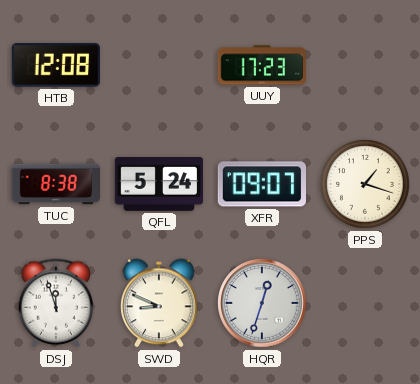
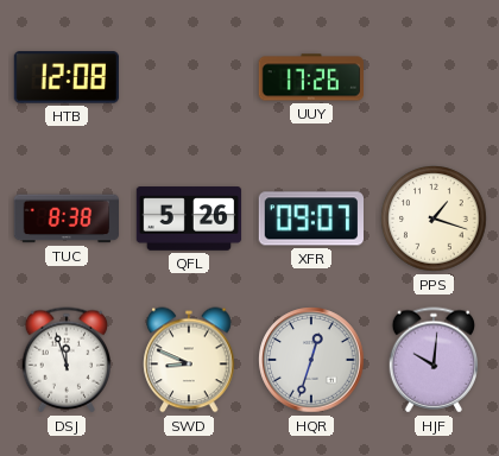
UUY: 17:23 -> 17:26 (310, 77)
QFL: 5:24 -> 5:26 (189, 218)
HJF: none -> 10:01 (432, 360)
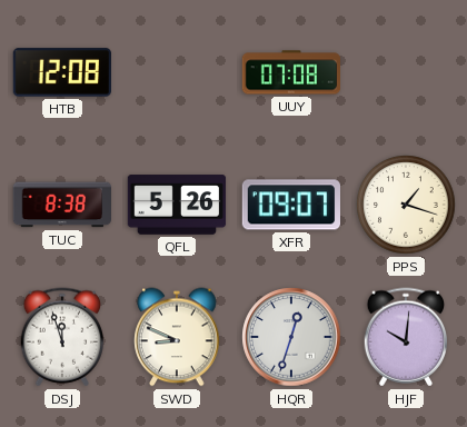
UUY: 17:26 -> 07:08 (290, 72)
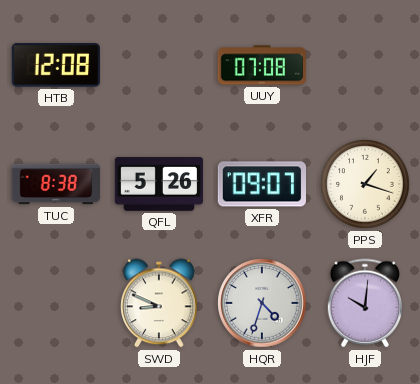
DSJ: 11:57 -> none (61, 337)
HQR: 12:33 -> 4:33 (262, 303)
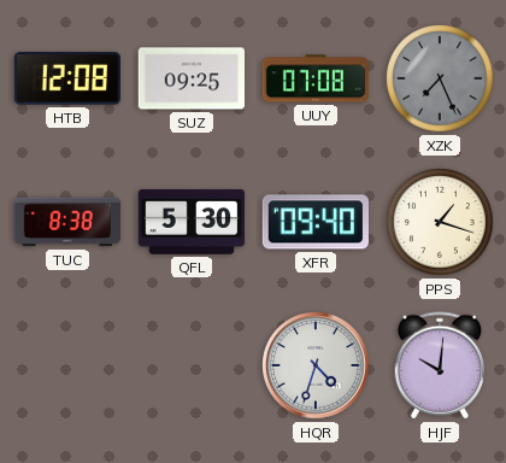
SUZ: none -> 09:25 (190, 78)
XZK: none -> 7:26 (440, 78)
QFL: 5:26 -> 5:30 (192, 222)
XFR: 09:07 -> 09:40 (314, 222)
SWD: 8:49 -> none (159, 303)
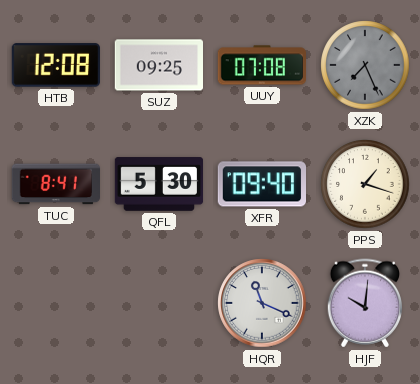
TUC: 8:38 -> 8:41 (55, 184)
HQR: 4:33 -> 11:19 (262, 303)
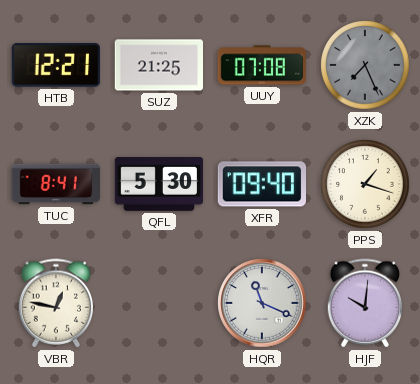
HTB: 12:08 -> 12:21 (55, 65)
SUZ: 09:25 -> 21:25 (158, 65)
VBR: none -> 12:47 (55, 303)
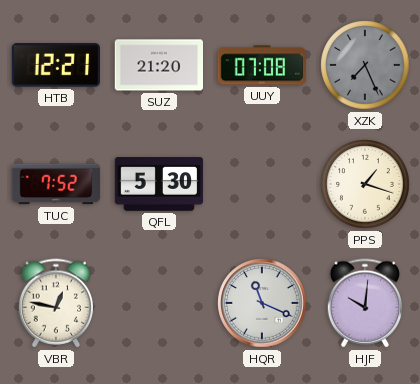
SUZ: 21:25 -> 21:20 (158, 65)
TUC: 8:41 -> 7:52 (55, 184)
XFR: 09:40 -> none (261, 184)
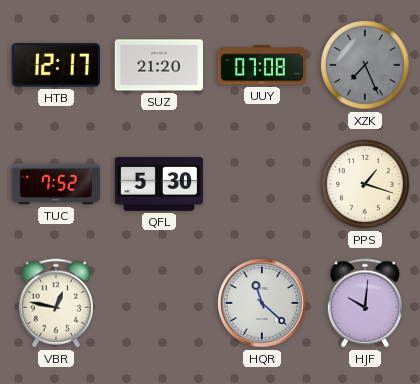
HTB: 12:21 -> 12:17 (55, 65)
HQR: 11:19 -> 11:22 (262, 303)
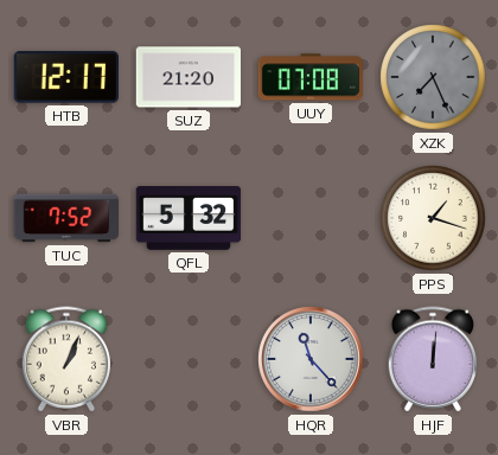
QFL: 5:30 -> 5:32 (189, 218)
VBR: 12:47 -> 1:04 (65, 359)
HQR: 11:22 -> 11:23 (311, 359)
HJF: 10:01 -> 12:01 (432, 359)
